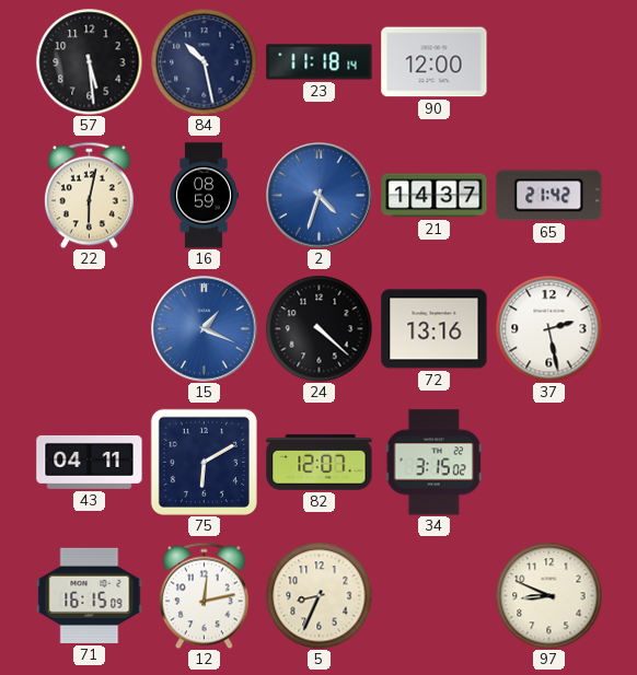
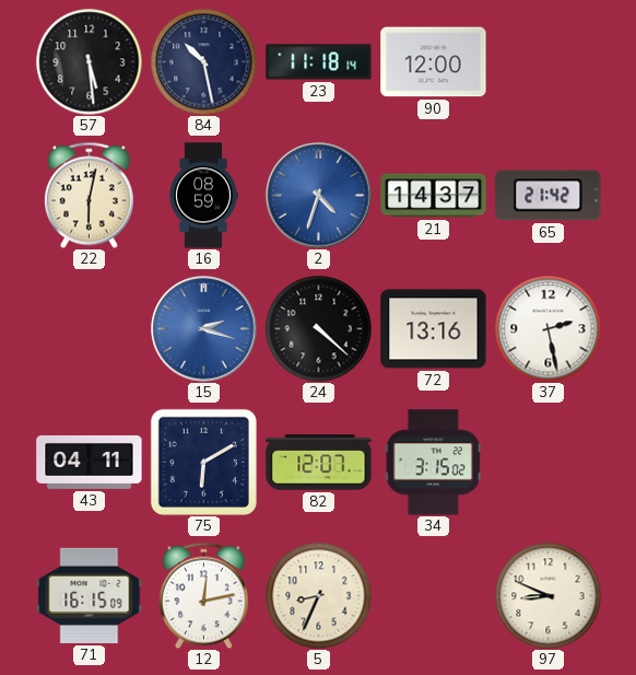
15: 1:19 -> 2:18 (204, 329)
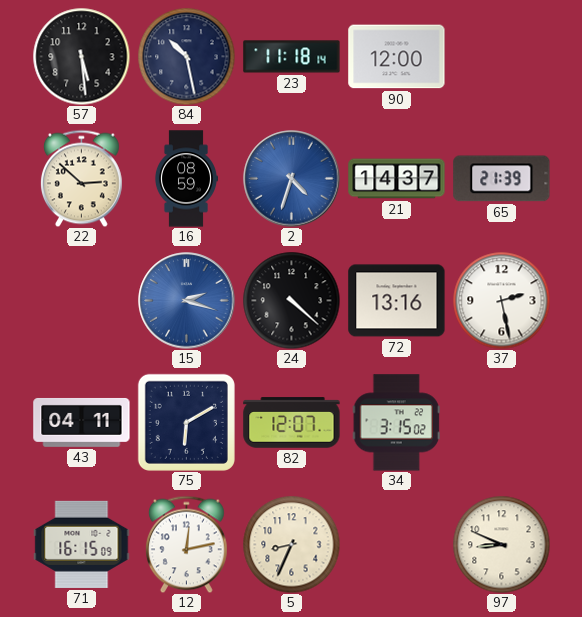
22: 6:02 -> 2:52 (81, 178)
65: 21:42 -> 21:39 (502, 179)
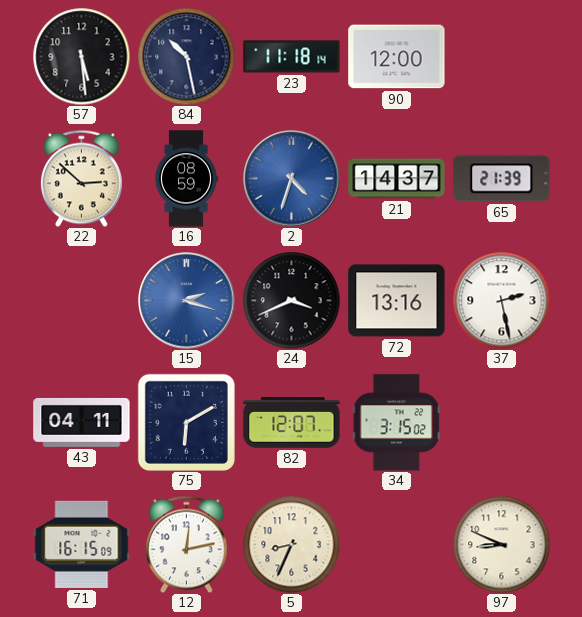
24: 4:22 -> 3:41 (291, 300)
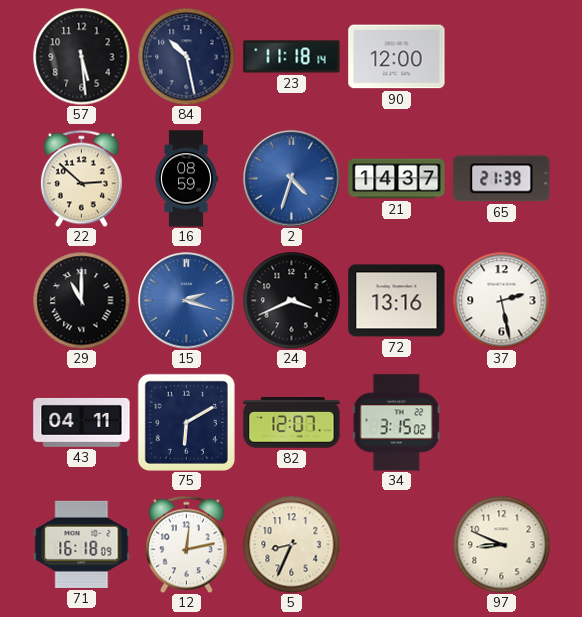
29: none -> 11:00 (81, 300)
71: 16:15 -> 16:18 (82, 544)
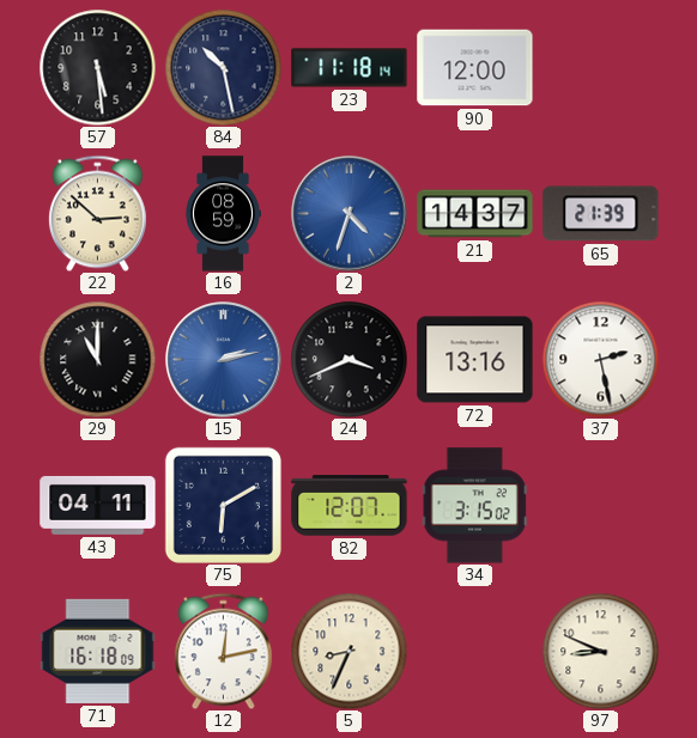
15: 2:18 -> 2:13 (224, 360)
